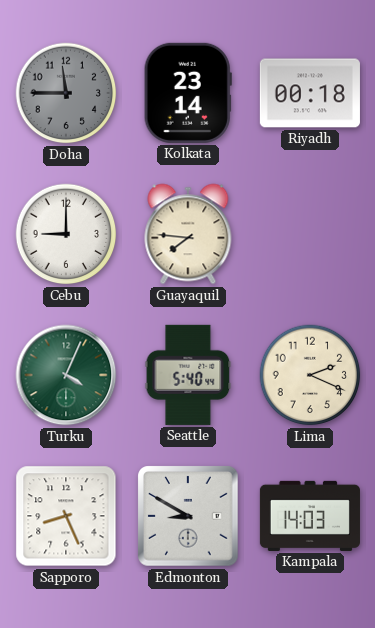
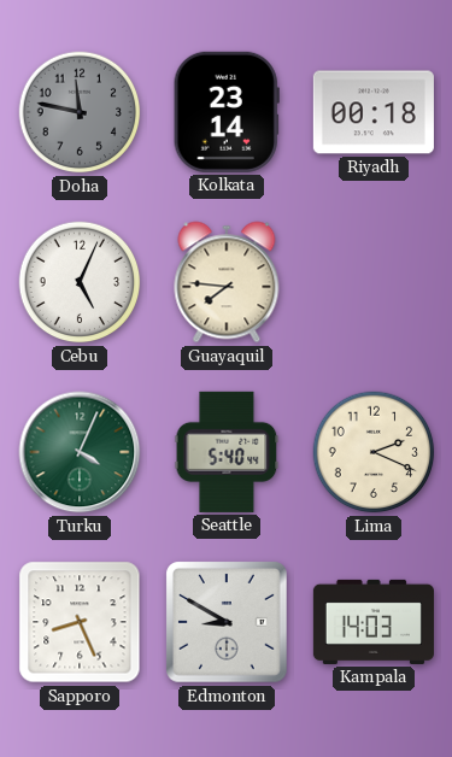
Doha: 11:45 -> 11:47 (80, 112)
Cebu: 9:00 -> 5:04 (80, 282)
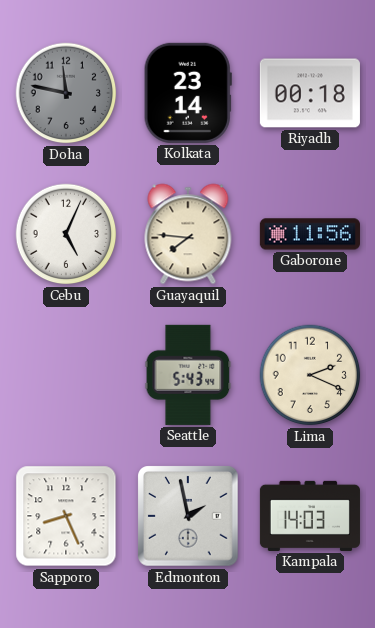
Gaborone: none -> 11:56 (310, 234)
Turku: 4:04 -> none (80, 452)
Seattle: 5:40 -> 5:43 (188, 375)
Edmonton: 8:50 -> 1:58 (188, 516)
